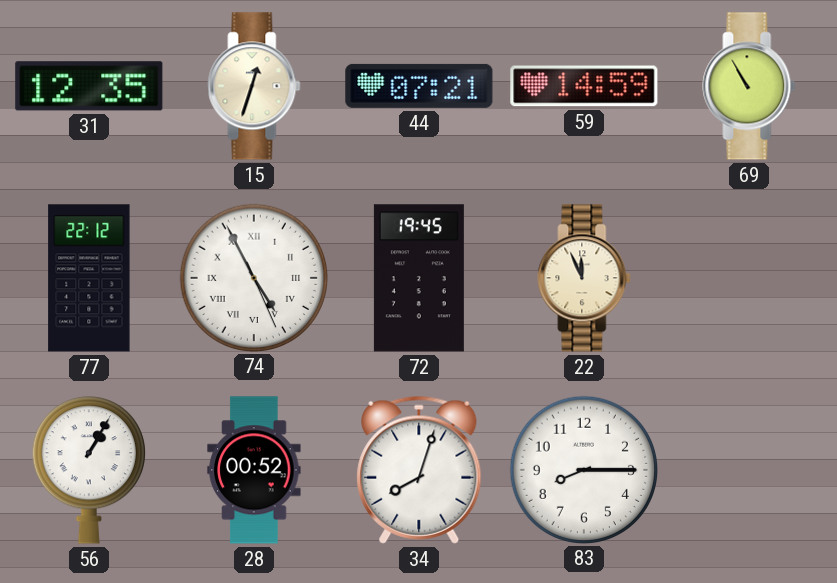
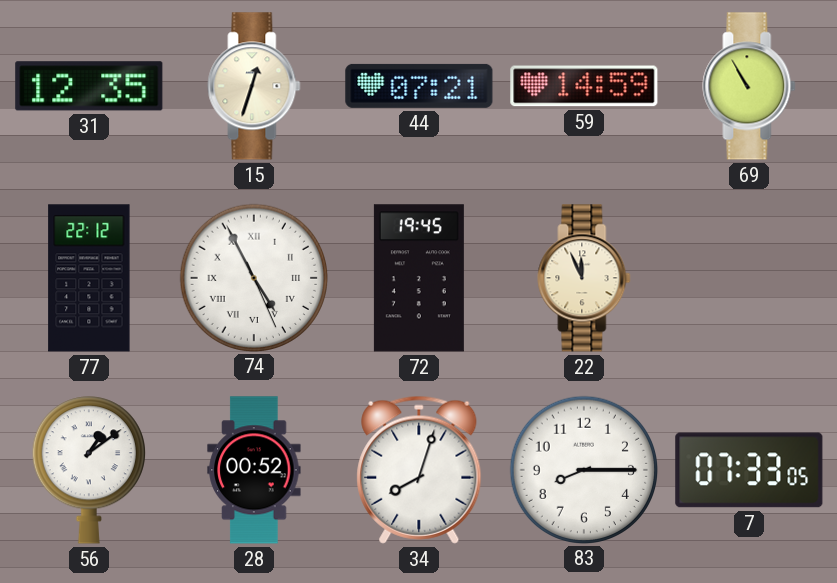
56: 1:05 -> 1:09 (89, 470)
7: none -> 07:33 (749, 470)
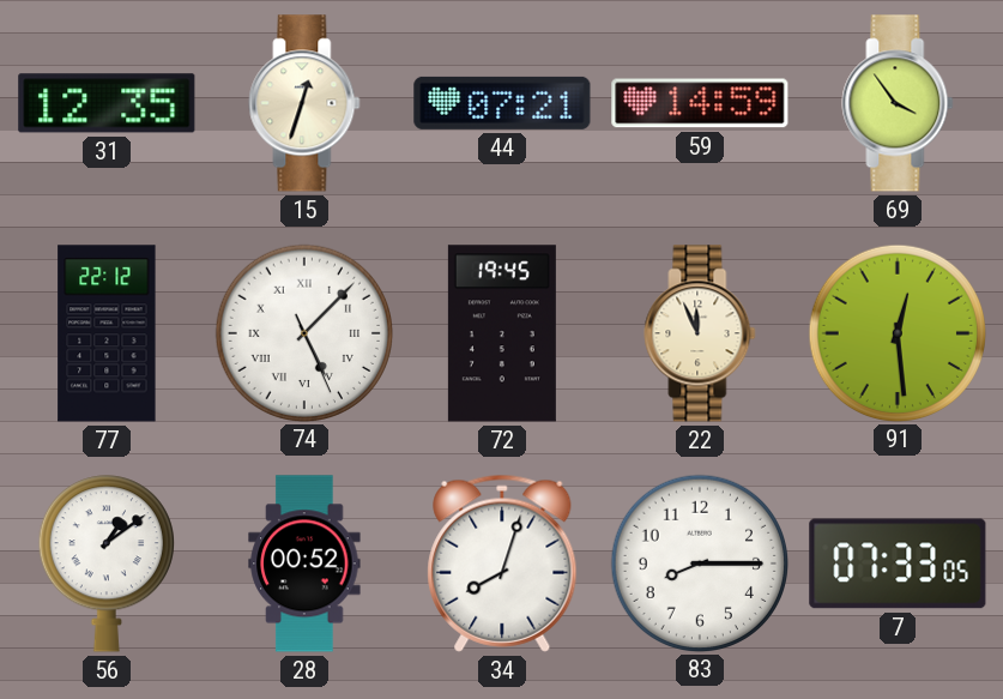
69: 10:55 -> 3:54 (898, 103)
74: 4:55 -> 5:07 (303, 332)
91: none -> 12:29 (896, 332)
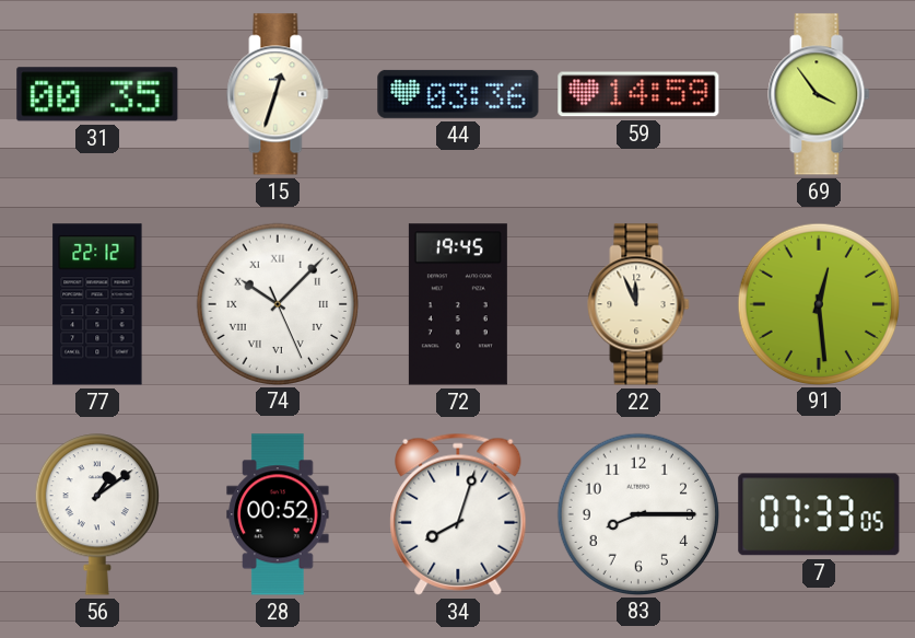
31: 12:35 -> 00:35 (97, 94)
44: 07:21 -> 03:36 (458, 94)
74: 5:07 -> 10:07 (277, 303)
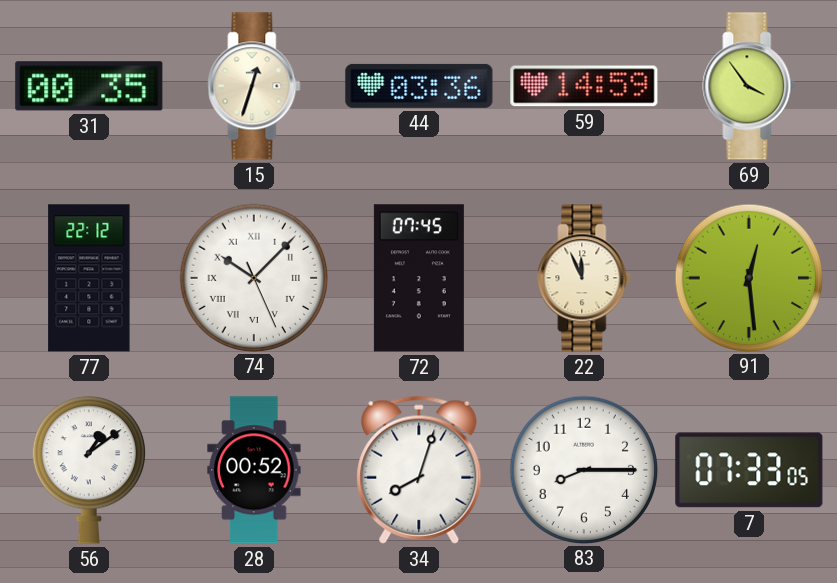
72: 19:45 -> 07:45 (419, 278)
